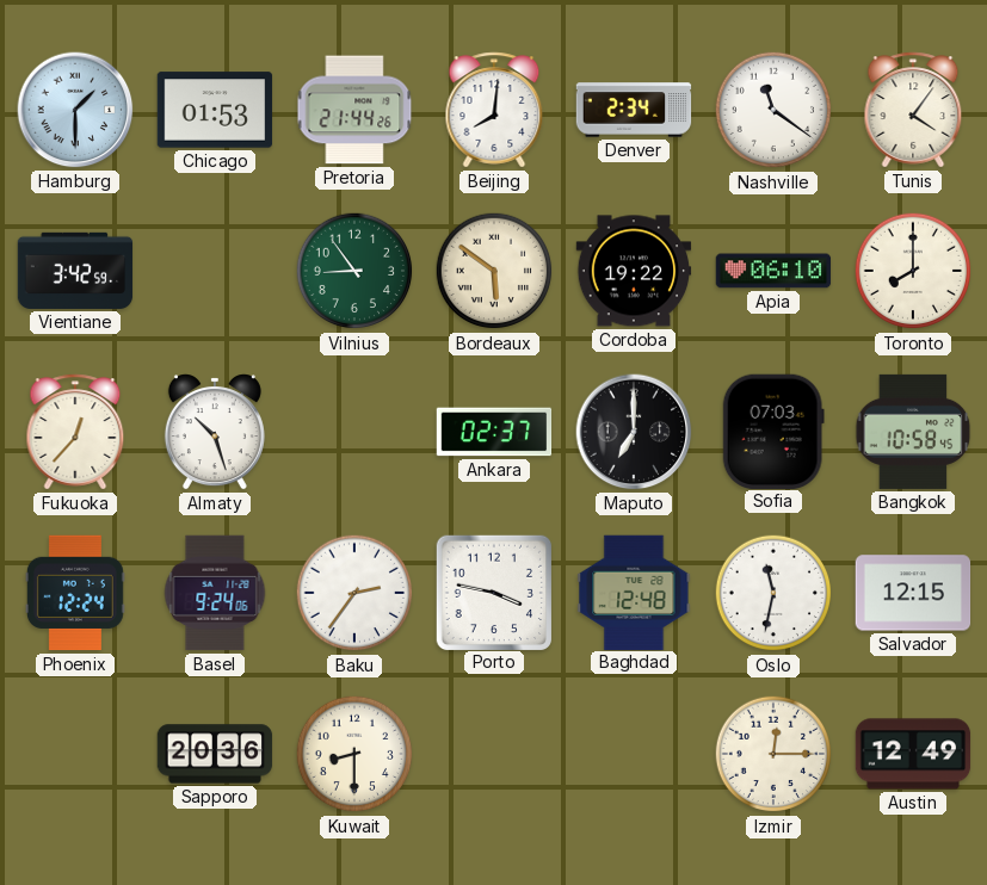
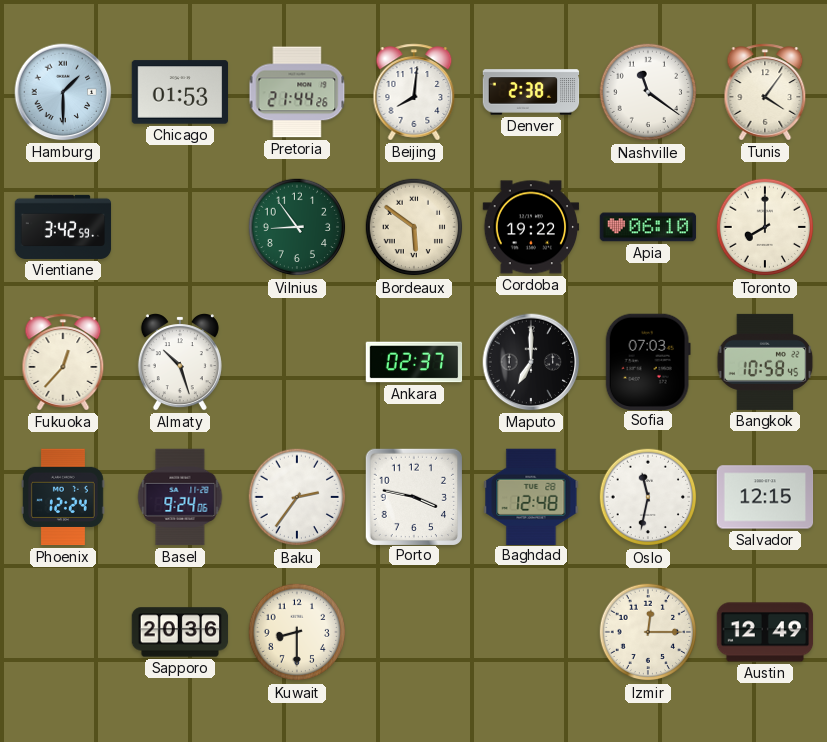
Denver: 2:34 -> 2:38 (531, 92)
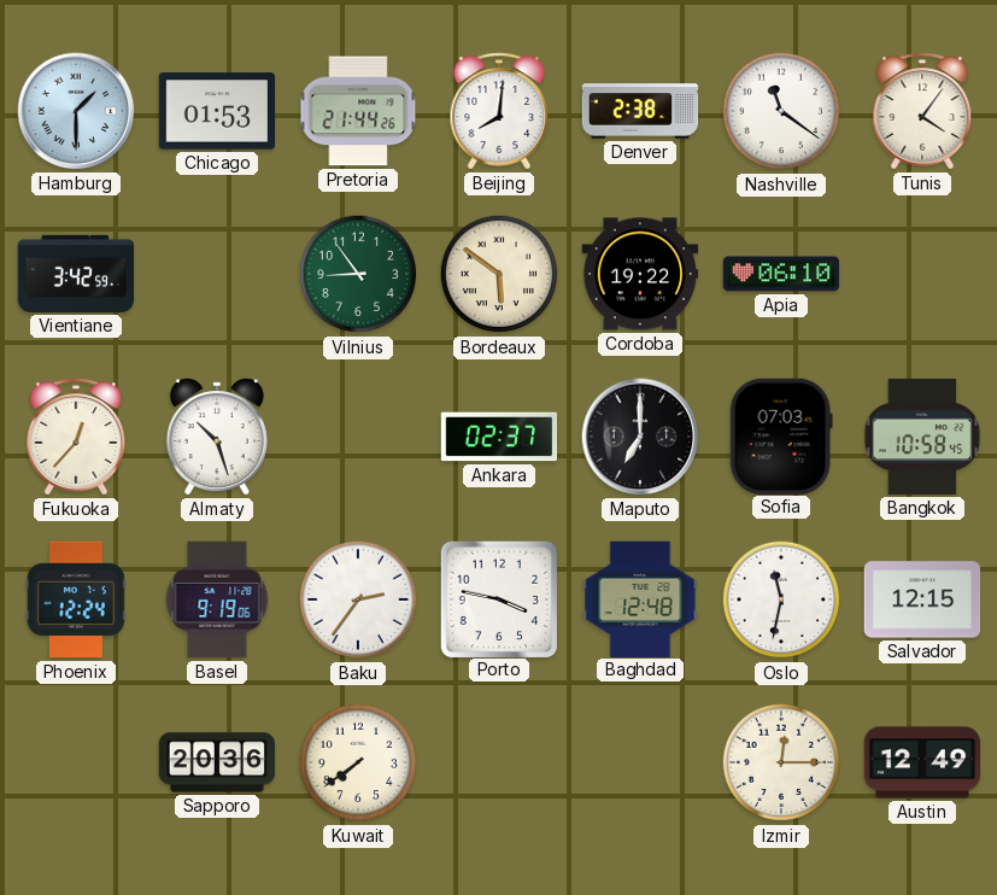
Toronto: 8:00 -> none (765, 227)
Basel: 9:24 -> 9:19 (217, 599)
Kuwait: 8:30 -> 7:39 (358, 762)
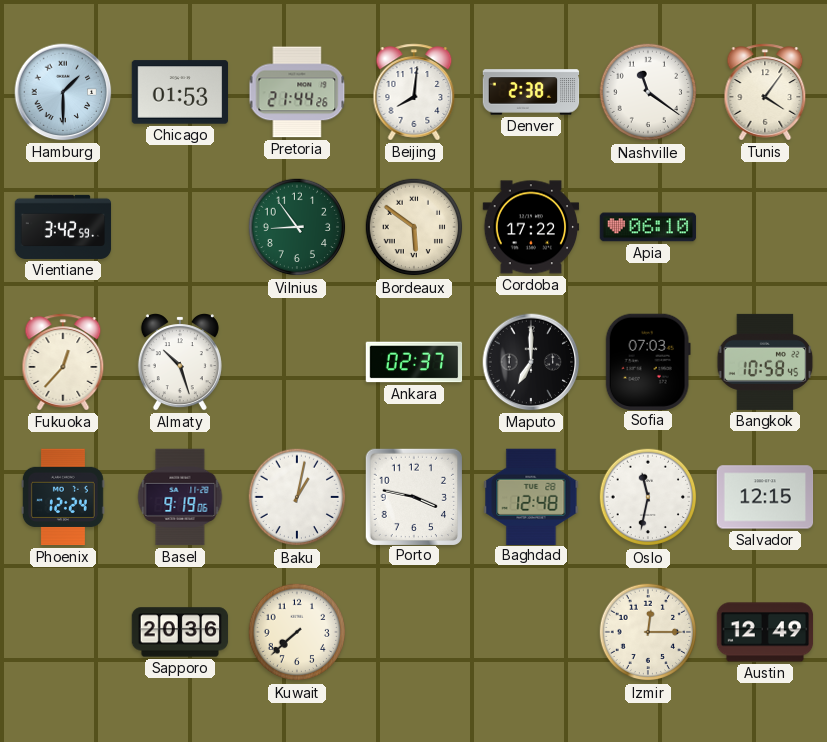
Cordoba: 19:22 -> 17:22 (531, 227)
Baku: 2:36 -> 1:02 (297, 497)
Kuwait: 7:39 -> 7:38 (297, 632)
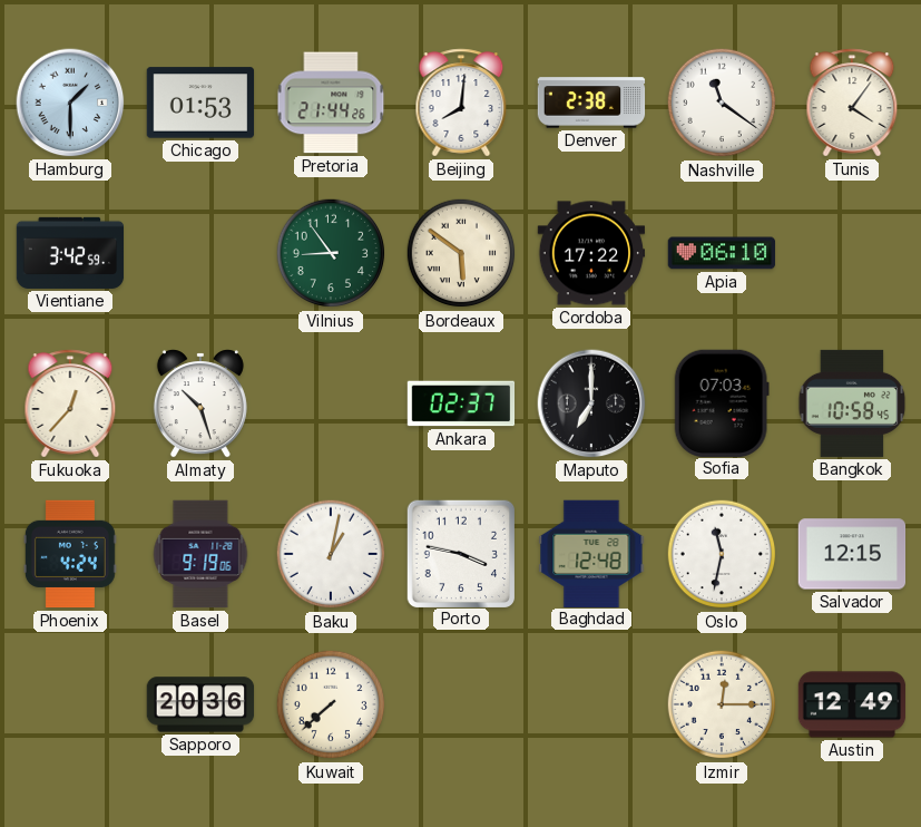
Phoenix: 12:24 -> 4:24 (70, 554)
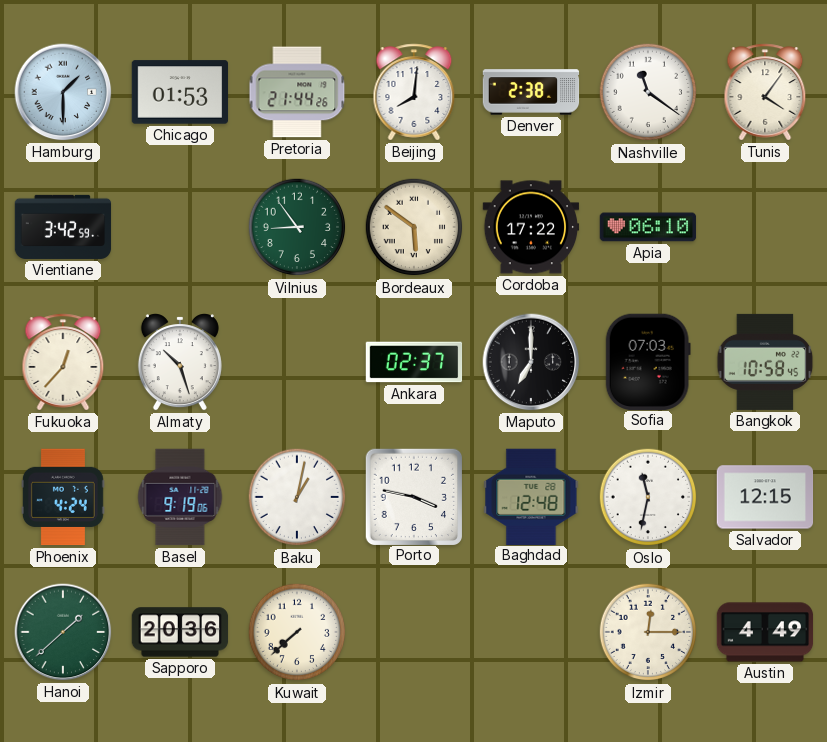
Hanoi: none -> 1:38 (63, 632)
Austin: 12:49 -> 4:49 (765, 632)
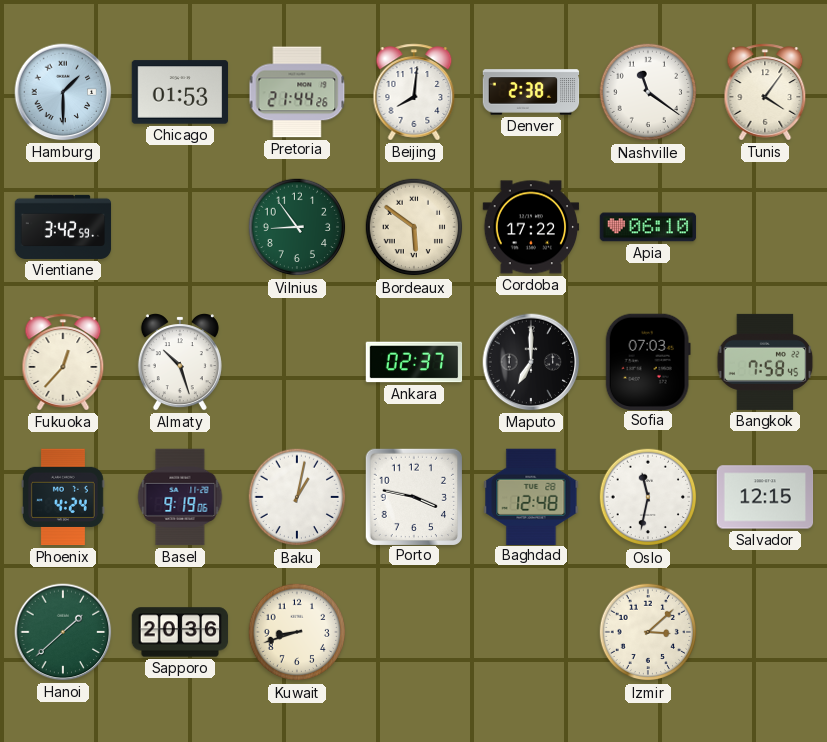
Bangkok: 10:58 -> 7:58 (765, 362)
Kuwait: 7:38 -> 8:42 (297, 632)
Izmir: 12:15 -> 3:08 (648, 632)
Austin: 4:49 -> none (765, 632)
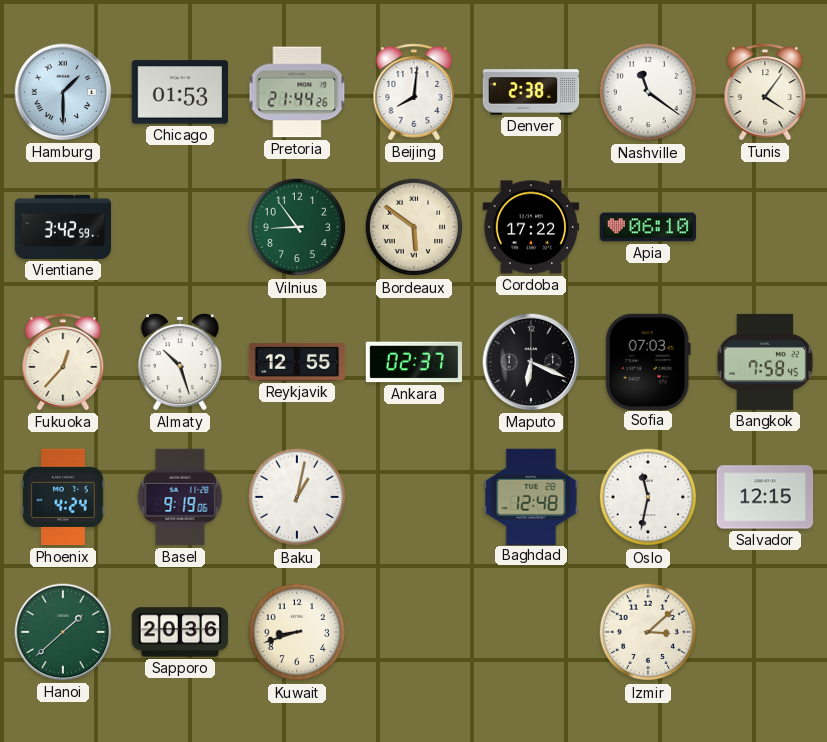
Reykjavik: none -> 12:55 (297, 362)
Maputo: 7:00 -> 6:19 (531, 362)
Porto: 3:47 -> none (413, 496)
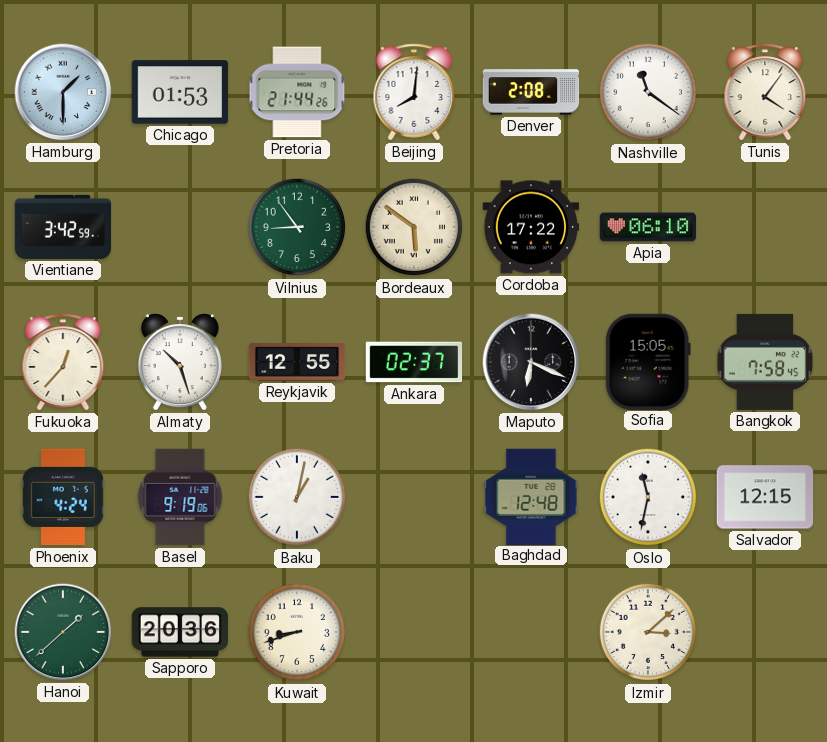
Denver: 2:38 -> 2:08 (531, 92)
Sofia: 07:03 -> 15:05 (648, 361)
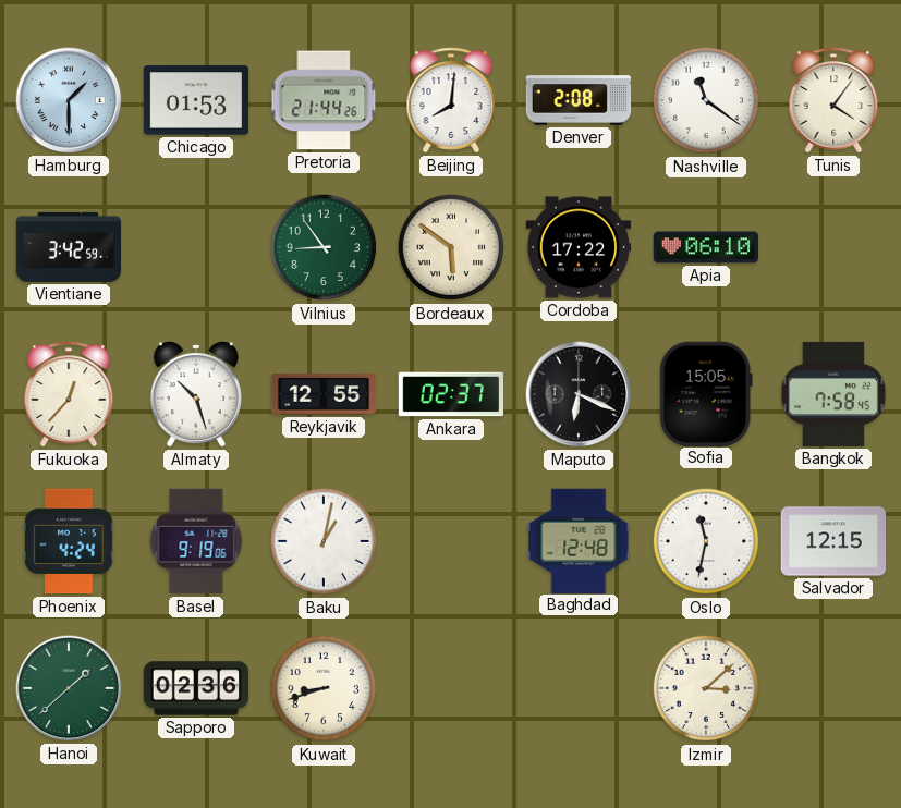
Sapporo: 20:36 -> 02:36 (196, 688)
